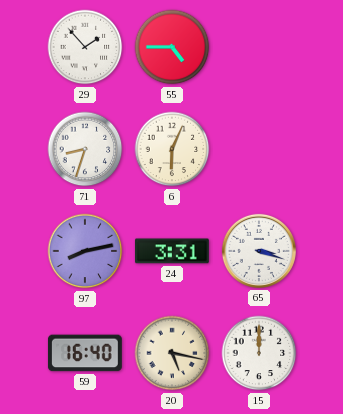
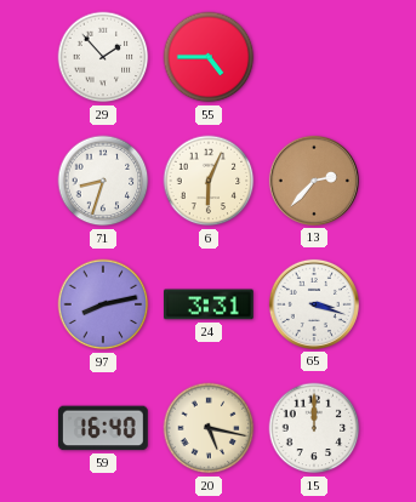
13: none -> 2:37 (314, 181)
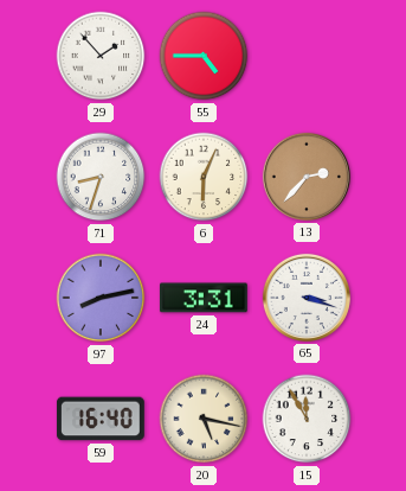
15: 12:00 -> 11:55 (307, 419)
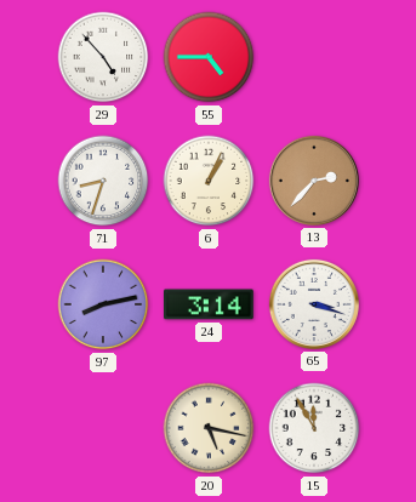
29: 1:53 -> 4:53 (103, 57)
6: 6:04 -> 1:04 (209, 181)
24: 3:31 -> 3:14 (209, 304)
59: 16:40 -> none (101, 419)
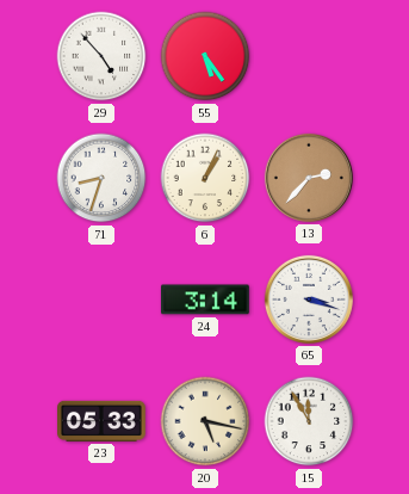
55: 4:45 -> 5:24 (205, 56)
97: 8:13 -> none (103, 304)
23: none -> 05:33 (103, 421)
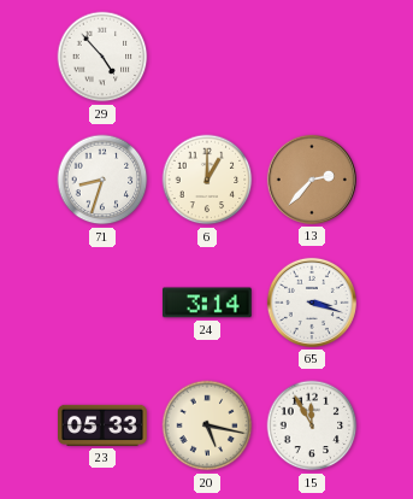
55: 5:24 -> none (205, 56)
6: 1:04 -> 1:00 (207, 180)
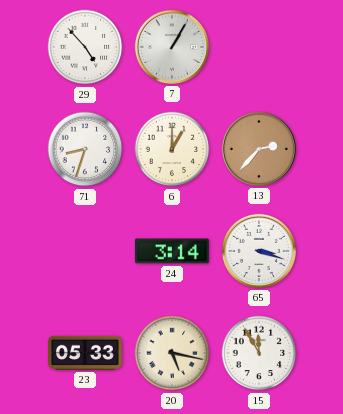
7: none -> 1:05 (172, 47)
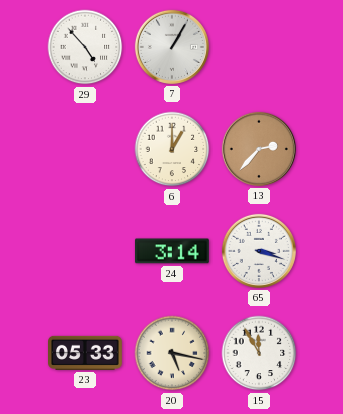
71: 8:33 -> none (85, 149)
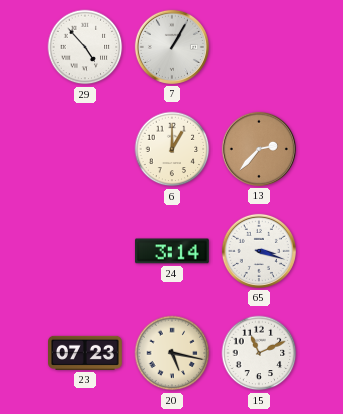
23: 05:33 -> 07:23 (86, 353)
15: 11:55 -> 11:11 (259, 353)
